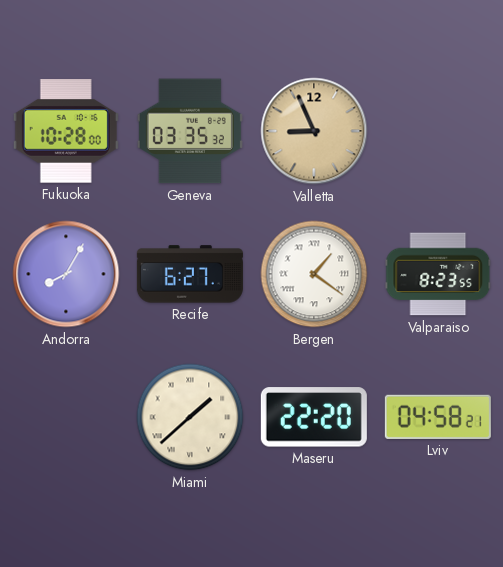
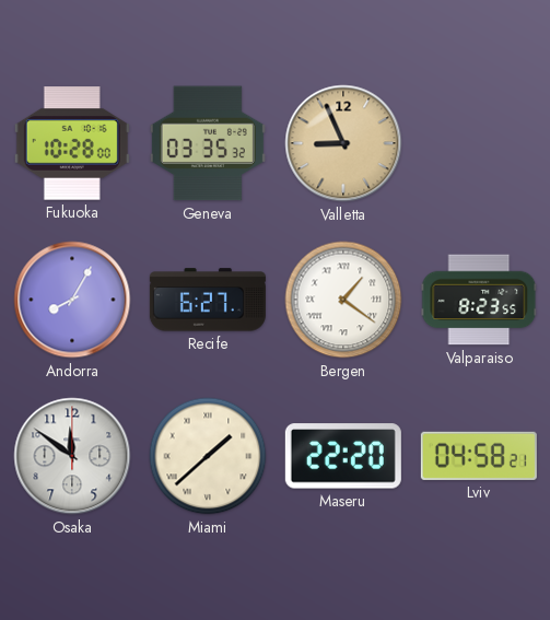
Osaka: none -> 11:51 (72, 456)
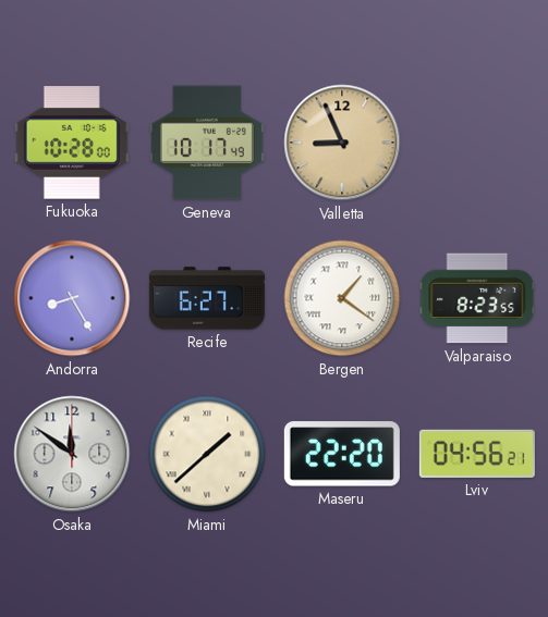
Geneva: 03:35 -> 10:17 (207, 143)
Andorra: 8:05 -> 8:25 (72, 298)
Lviv: 04:58 -> 04:56 (477, 454)
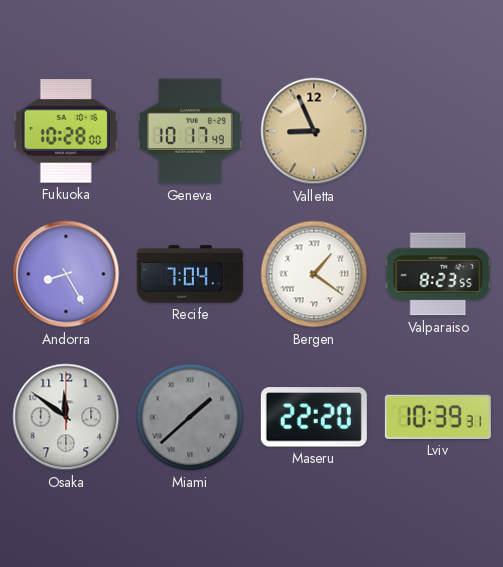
Recife: 6:27 -> 7:04 (190, 274)
Miami dial: cream -> grey (190, 417)
Lviv: 04:56 -> 10:39 (438, 417)
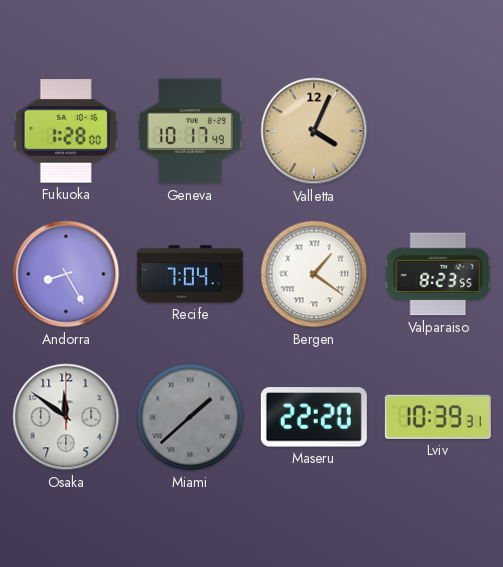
Fukuoka: 10:28 -> 1:28 (66, 131)
Valletta: 8:56 -> 4:04 (314, 131)
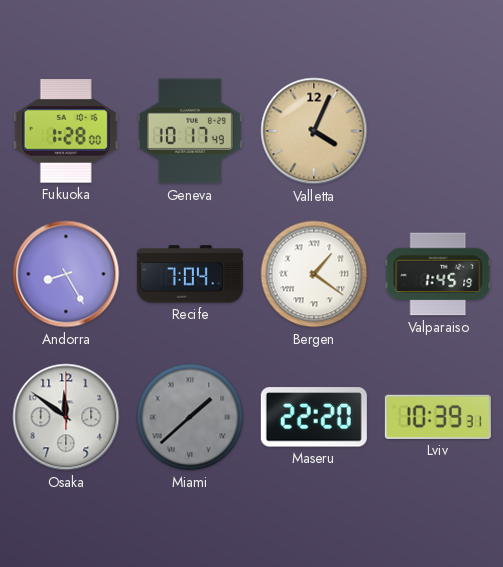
Valparaiso: 8:23 -> 1:45 (438, 274)
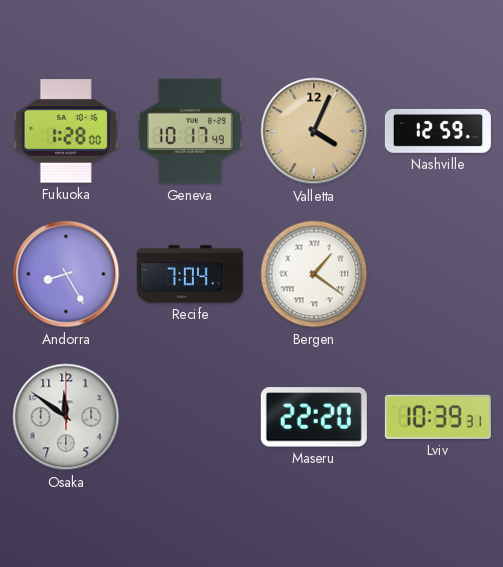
Nashville: none -> 12:59 (438, 131)
Valparaiso: 1:45 -> none (438, 274)
Miami: 1:38 -> none (190, 417)
